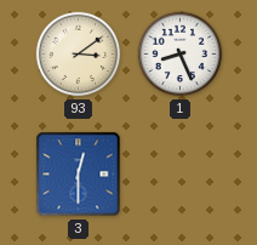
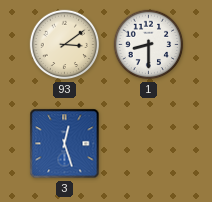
1: 8:26 -> 8:30 (149, 45)
3: 12:30 -> 12:27 (65, 144)
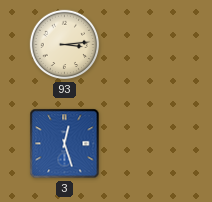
93: 3:09 -> 3:14 (65, 45)
1: 8:30 -> none (149, 45)
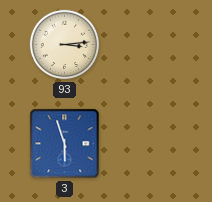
3: 12:27 -> 5:57 (65, 144)
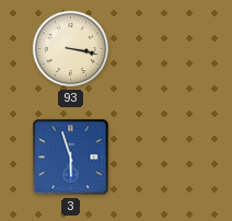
93: 3:14 -> 3:17 (71, 49)
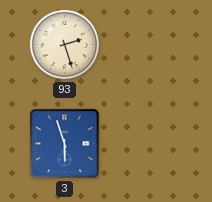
93: 3:17 -> 2:27 (65, 45)
